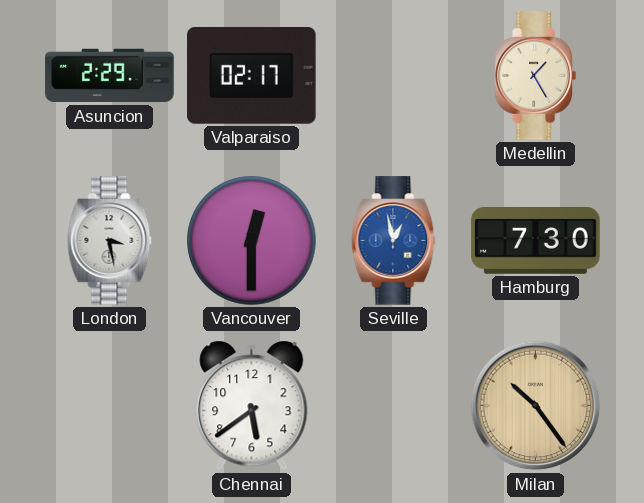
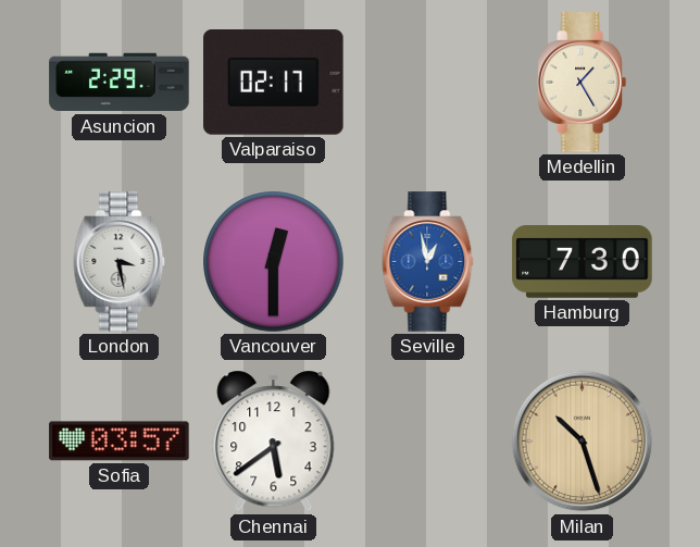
Sofia: none -> 03:57 (120, 442)
Milan: 10:24 -> 10:27 (583, 442)
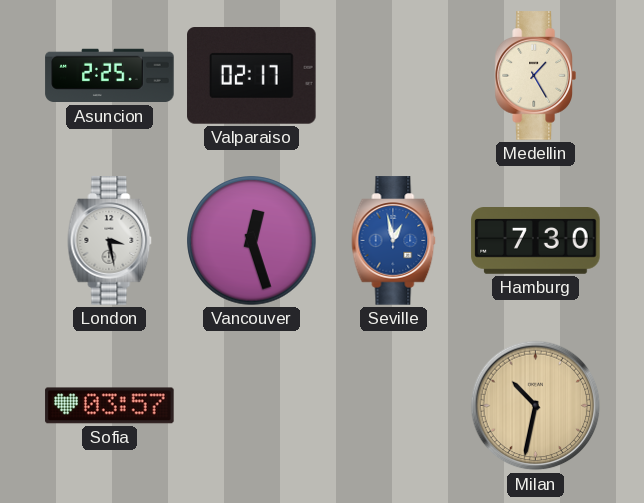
Asuncion: 2:29 -> 2:25 (110, 76)
Vancouver: 12:30 -> 12:27 (252, 241)
Chennai: 5:39 -> none (274, 442)
Milan: 10:27 -> 10:32 (536, 406)
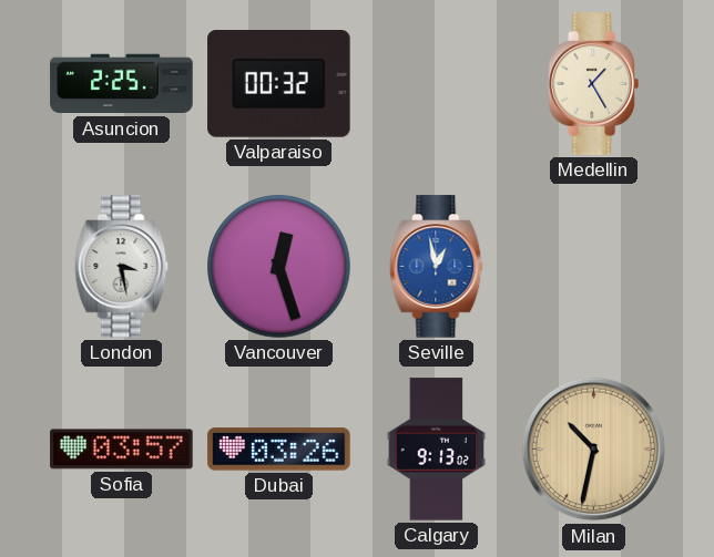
Valparaiso: 02:17 -> 00:32 (279, 84)
Hamburg: 7:30 -> none (536, 241)
Dubai: none -> 03:26 (279, 450)
Calgary: none -> 9:13 (437, 450)
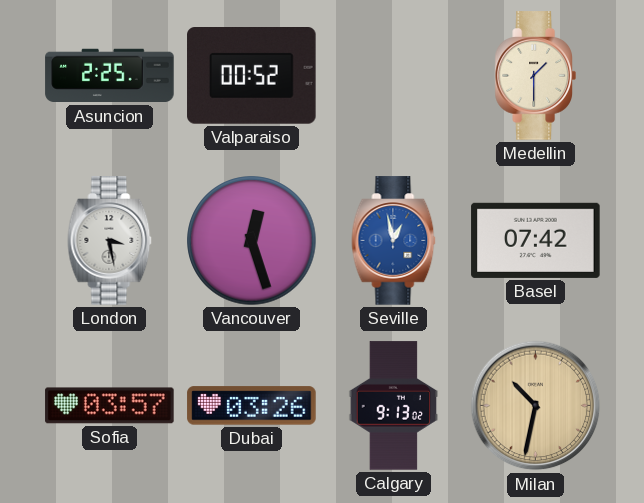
Valparaiso: 00:32 -> 00:52 (252, 76)
Medellin: 1:25 -> 1:30 (535, 76)
Basel: none -> 07:42 (536, 240)
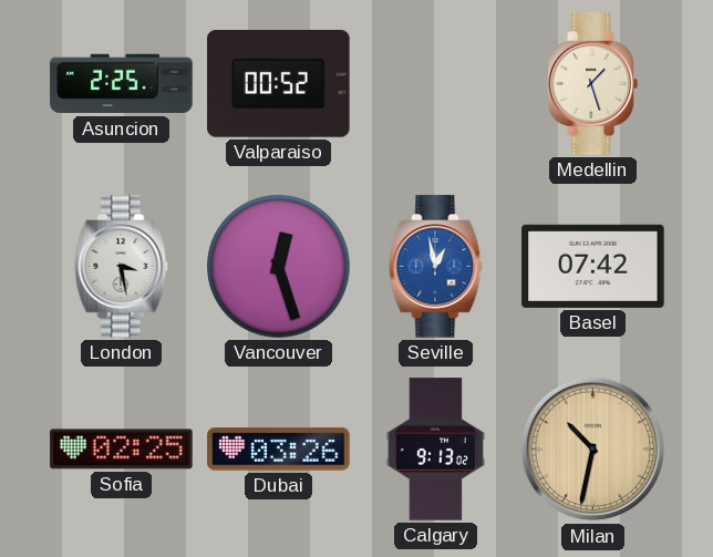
Medellin: 1:30 -> 1:27 (592, 84)
Sofia: 03:57 -> 02:25 (122, 450)
